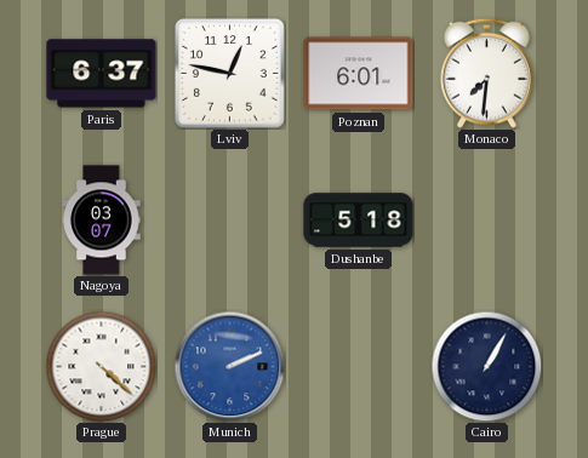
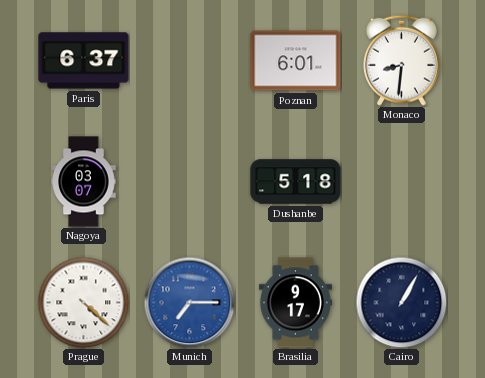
Lviv: 12:47 -> none (229, 73)
Monaco: 7:31 -> 8:31 (401, 60)
Munich: 2:11 -> 7:15 (189, 302)
Brasilia: none -> 9:17 (295, 303)
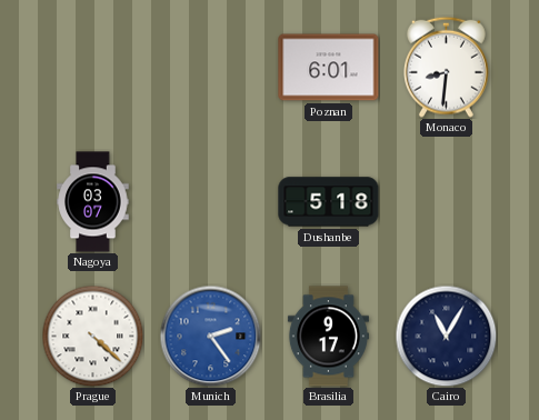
Paris: 6:37 -> none (84, 61)
Munich: 7:15 -> 2:24 (210, 336)
Cairo: 1:05 -> 11:05 (446, 336)
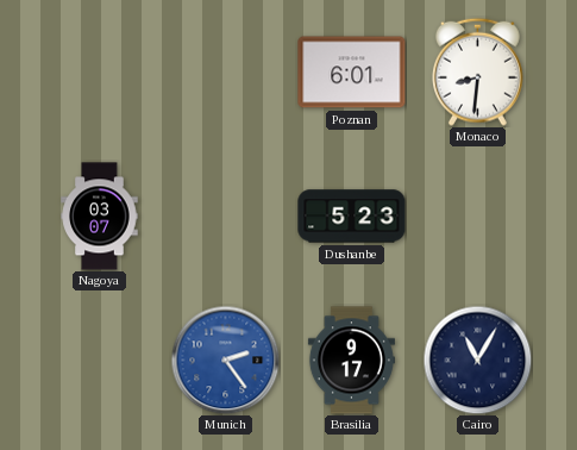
Dushanbe: 5:18 -> 5:23 (352, 217)
Prague: 4:22 -> none (92, 336)
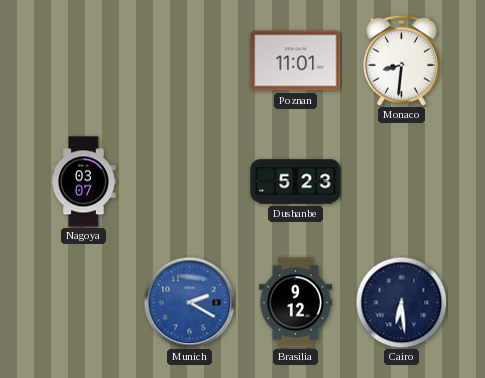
Poznan: 6:01 -> 11:01 (296, 61)
Munich: 2:24 -> 2:20 (189, 302)
Brasilia: 9:17 -> 9:12 (295, 303)
Cairo: 11:05 -> 6:29 (401, 302)
